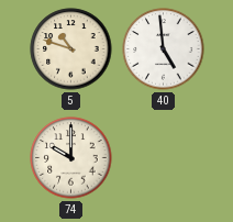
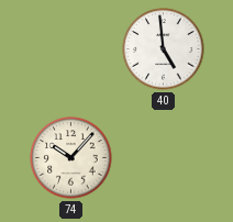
5: 10:48 -> none (71, 49)
74: 10:00 -> 10:07 (71, 158)
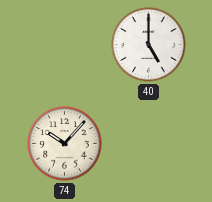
40: 4:59 -> 5:00 (149, 45)
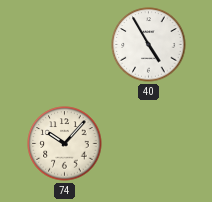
40: 5:00 -> 4:55 (149, 45)
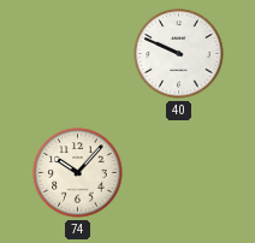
40: 4:55 -> 9:49 (179, 54)
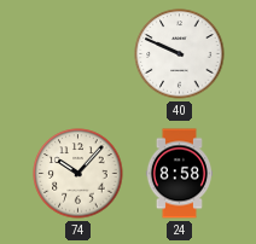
24: none -> 8:58 (179, 174)
